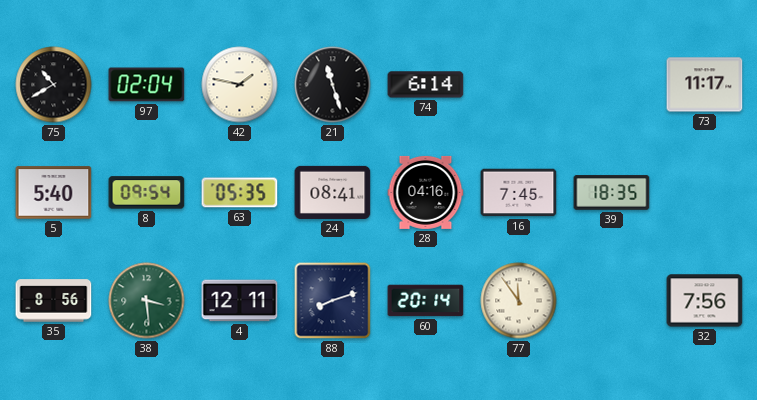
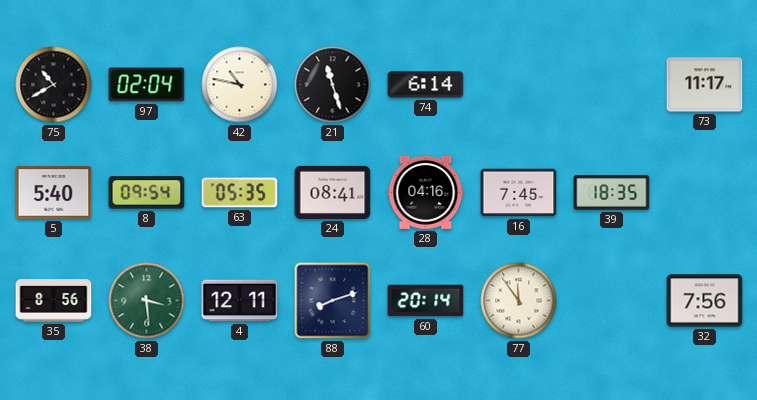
42: 1:47 -> 10:47 (240, 85)
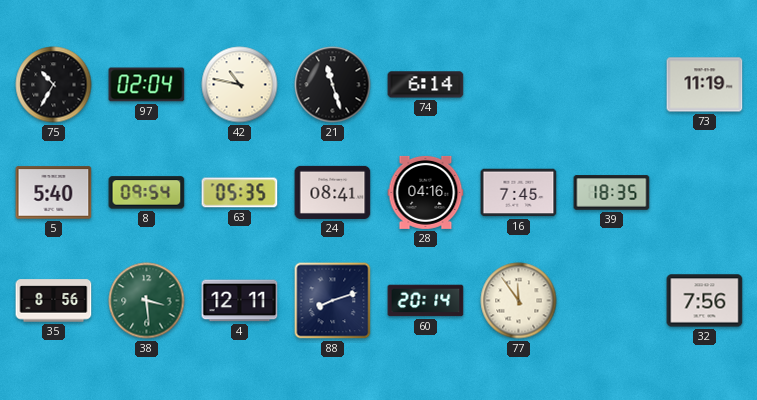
75: 10:40 -> 10:35 (54, 85)
73: 11:17 -> 11:19 (705, 85)
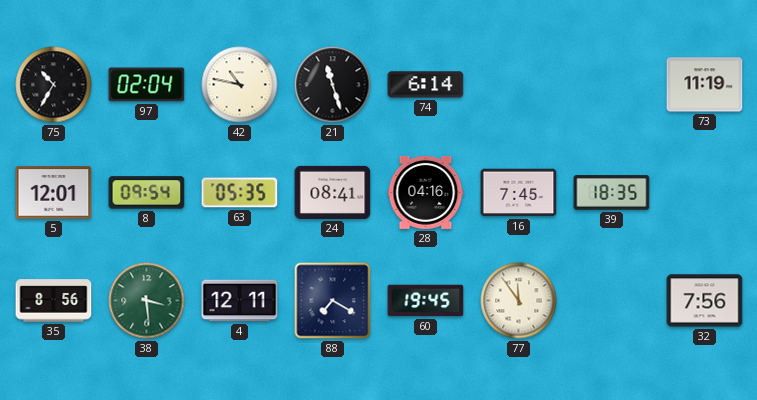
5: 5:40 -> 12:01 (54, 193)
88: 8:12 -> 7:20 (333, 301)
60: 20:14 -> 19:45 (426, 301)
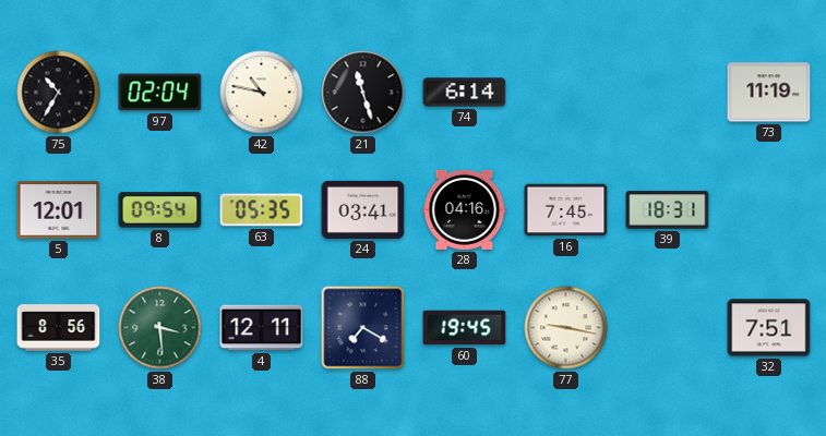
24: 08:41 -> 03:41 (363, 209)
39: 18:35 -> 18:31 (668, 210)
77: 11:54 -> 9:17 (566, 328)
32: 7:56 -> 7:51 (769, 328)
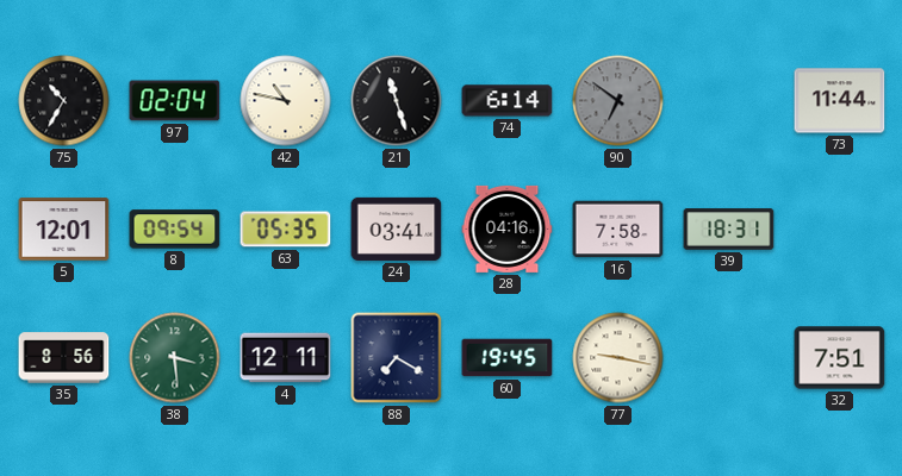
90: none -> 6:51 (618, 101)
73: 11:19 -> 11:44 (840, 101)
16: 7:45 -> 7:58 (618, 230)
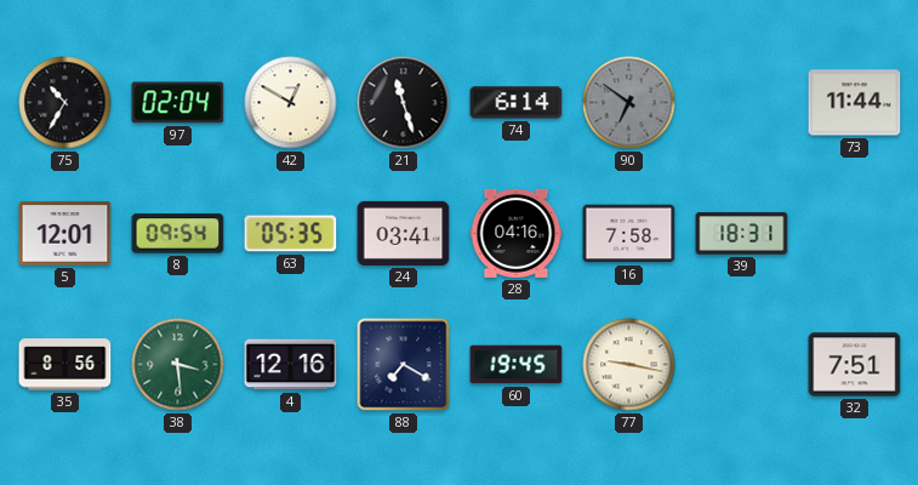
42: 10:47 -> 12:50 (291, 103)
4: 12:11 -> 12:16 (291, 365)
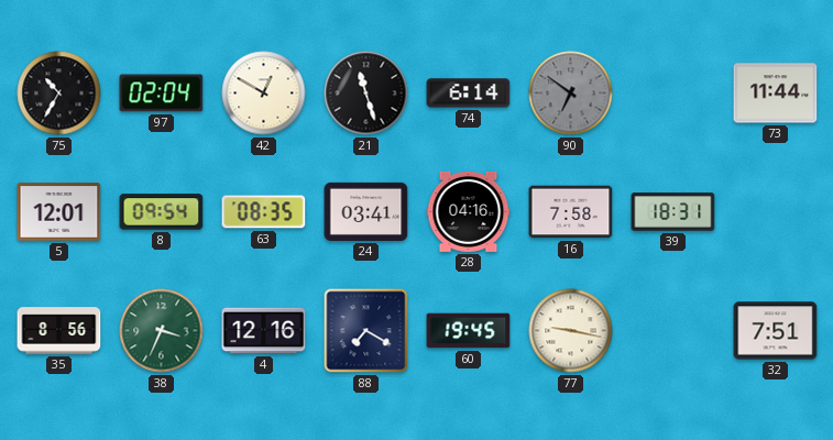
63: 05:35 -> 08:35 (264, 212)
38: 3:29 -> 3:34 (162, 331)
